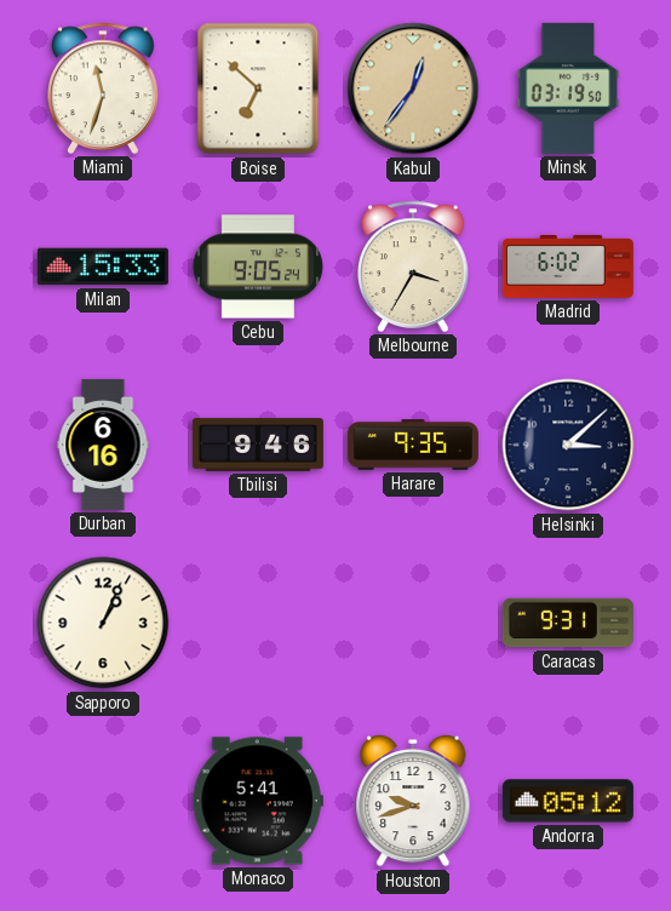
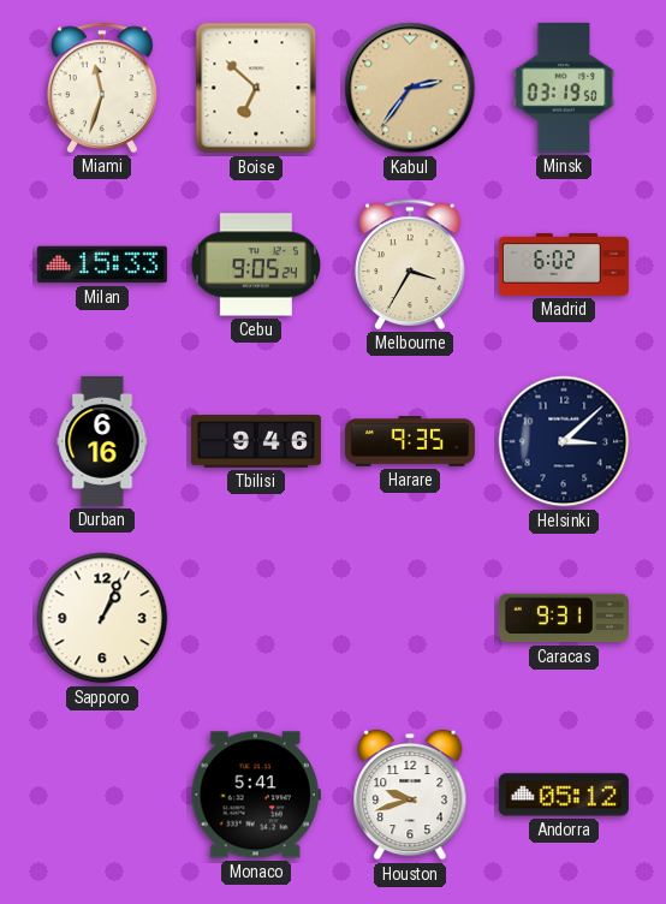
Kabul: 12:36 -> 2:36 (410, 88)
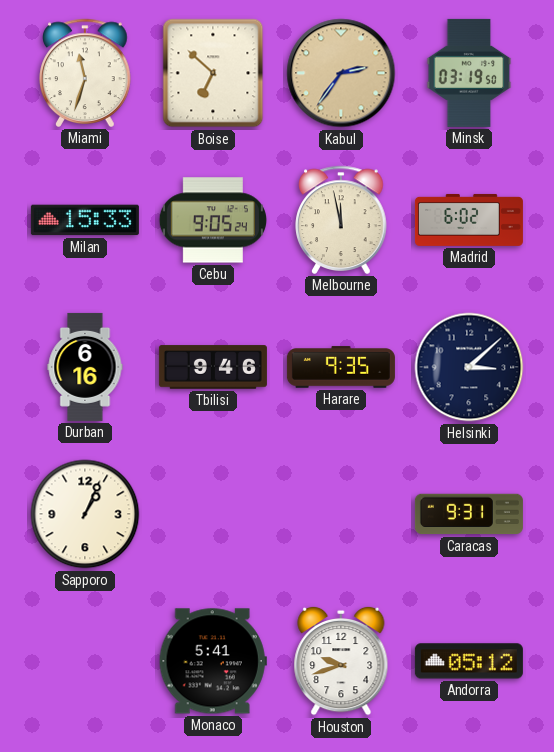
Melbourne: 3:35 -> 11:58 (341, 220)
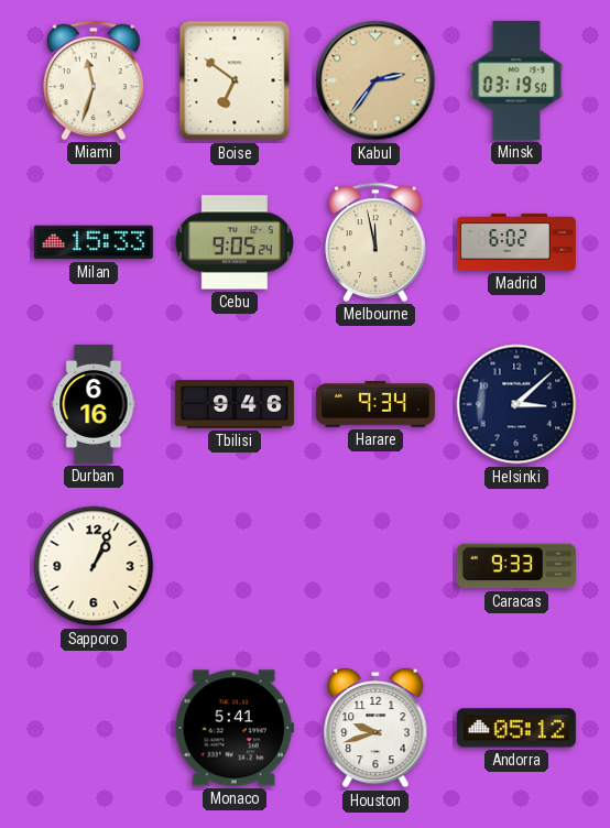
Boise: 6:52 -> 6:51 (235, 80)
Harare: 9:35 -> 9:34 (375, 404)
Caracas: 9:31 -> 9:33 (516, 566)
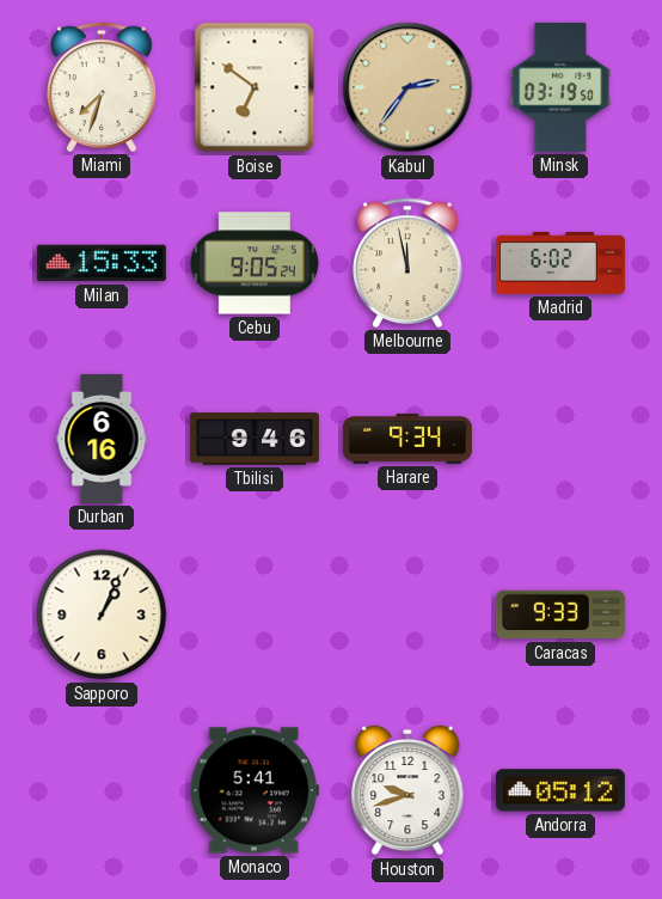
Miami: 11:33 -> 7:33 (102, 87)
Helsinki: 3:08 -> none (516, 404)
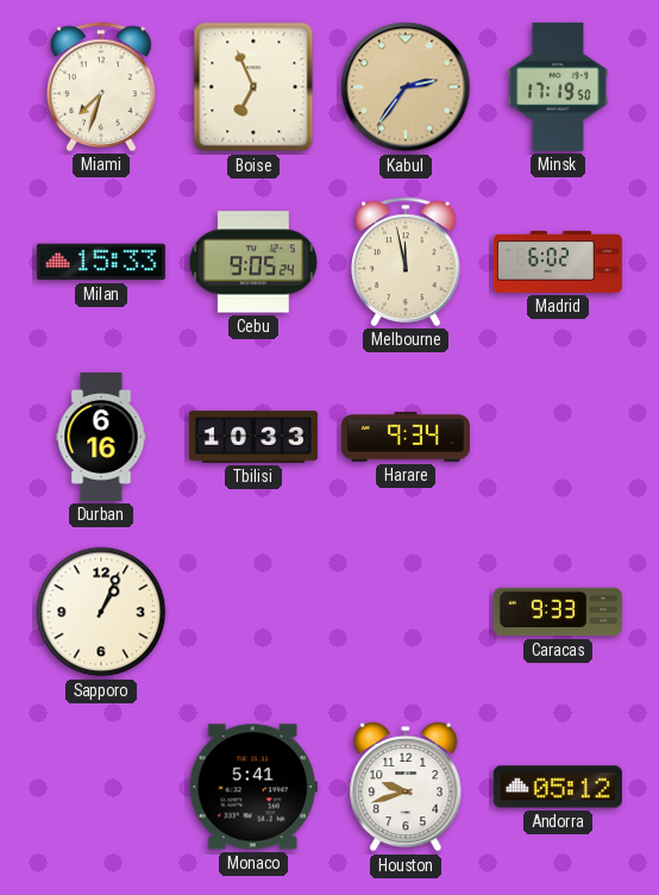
Boise: 6:51 -> 6:56 (253, 87)
Minsk: 03:19 -> 17:19 (558, 87)
Tbilisi: 9:46 -> 10:33 (253, 437)
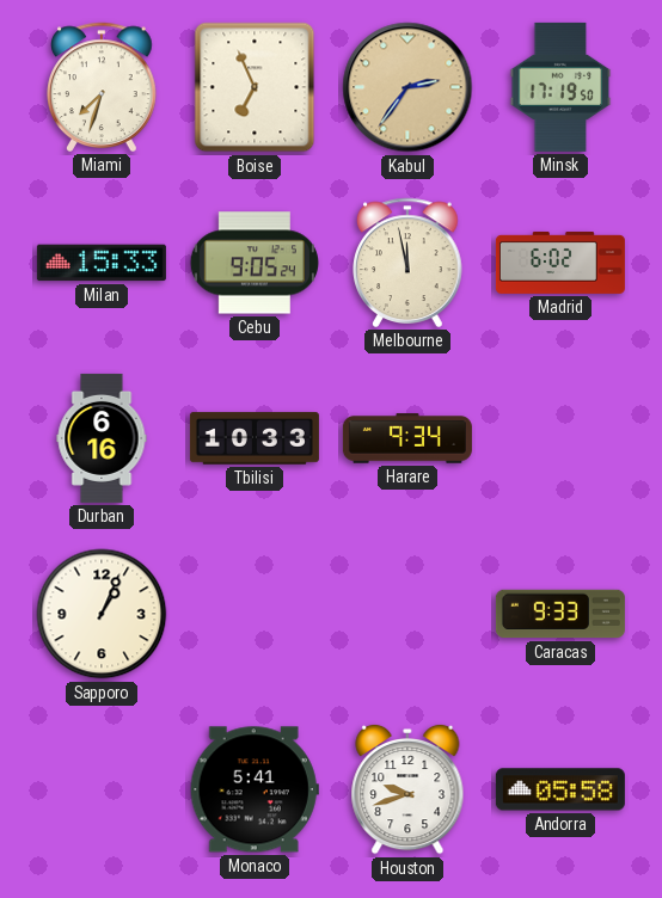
Andorra: 05:12 -> 05:58 (560, 789)
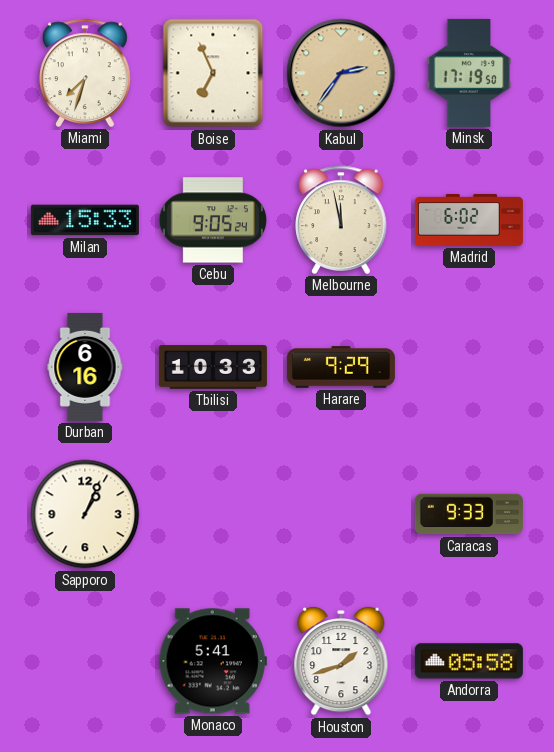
Harare: 9:34 -> 9:29 (341, 367)
Houston: 9:42 -> 1:42 (341, 661)
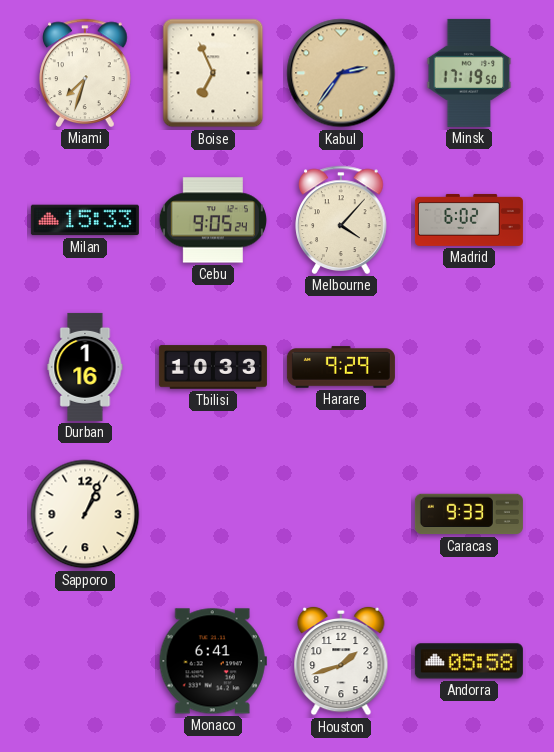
Melbourne: 11:58 -> 4:07 (341, 220)
Durban: 6:16 -> 1:16 (85, 367)
Monaco: 5:41 -> 6:41 (213, 661)
